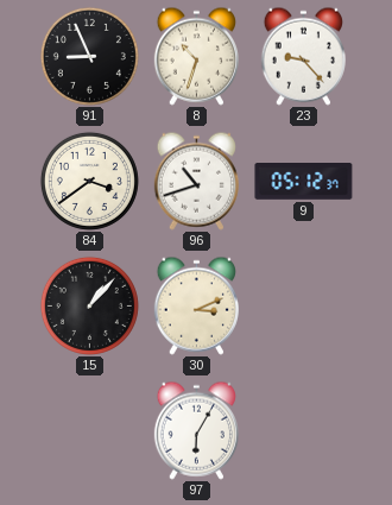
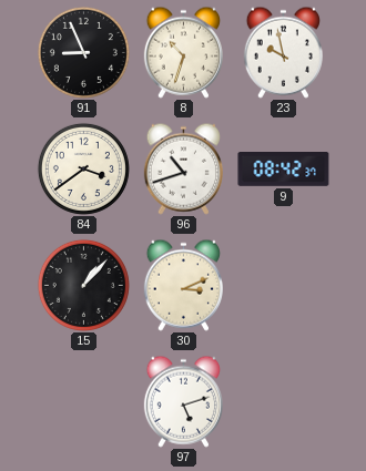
23: 9:23 -> 9:58 (283, 52)
9: 05:12 -> 08:42 (284, 170)
97: 6:05 -> 5:12 (183, 401)
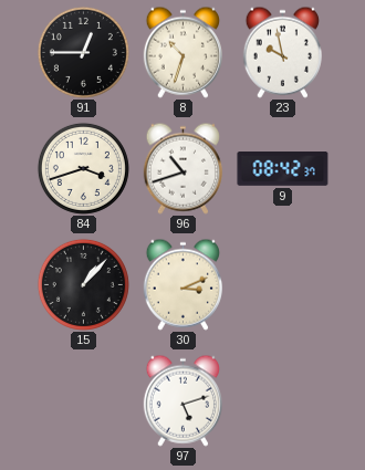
91: 8:56 -> 12:45 (83, 52)
84: 3:39 -> 3:42 (83, 168)
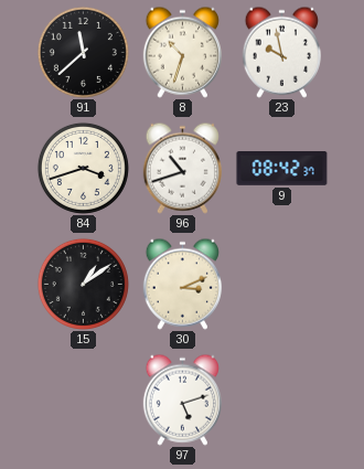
91: 12:45 -> 11:38 (83, 52)
15: 1:07 -> 1:09 (83, 284)
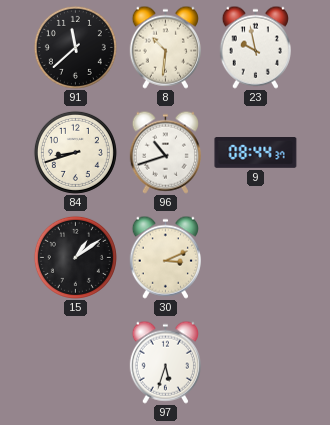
8: 10:33 -> 10:31 (165, 47)
84: 3:42 -> 8:42 (75, 152)
9: 08:42 -> 08:44 (256, 153)
97: 5:12 -> 5:33 (165, 362)
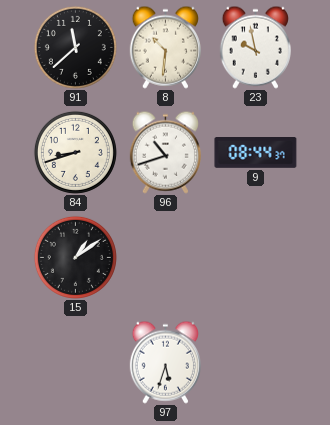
30: 3:11 -> none (165, 257)
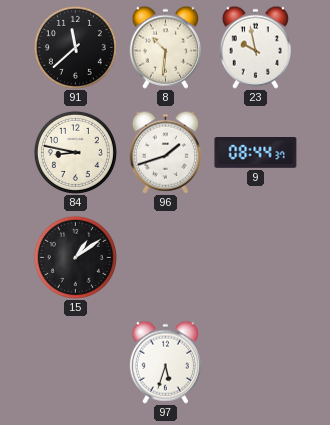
84: 8:42 -> 8:47 (75, 152)
96: 10:42 -> 1:42 (165, 152)
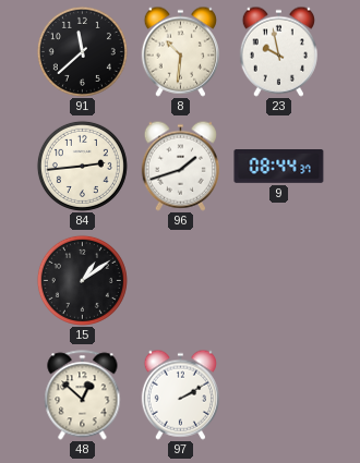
84: 8:47 -> 2:44 (82, 166)
48: none -> 12:52 (83, 395)
97: 5:33 -> 2:10 (180, 394)
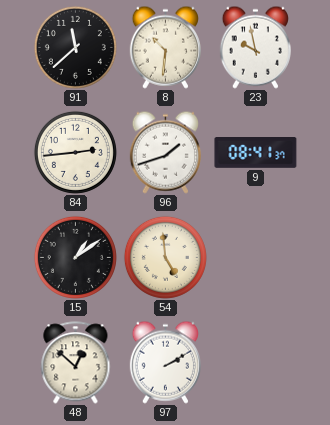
9: 08:44 -> 08:41 (256, 153)
54: none -> 4:59 (165, 257)
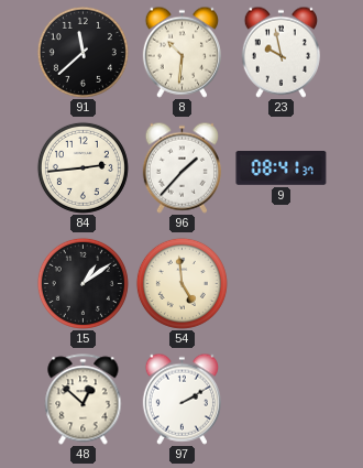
96: 1:42 -> 1:37 (182, 167)
